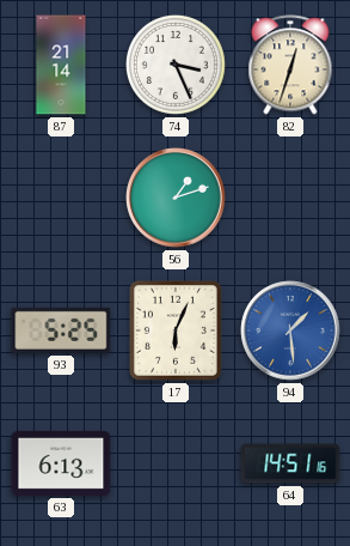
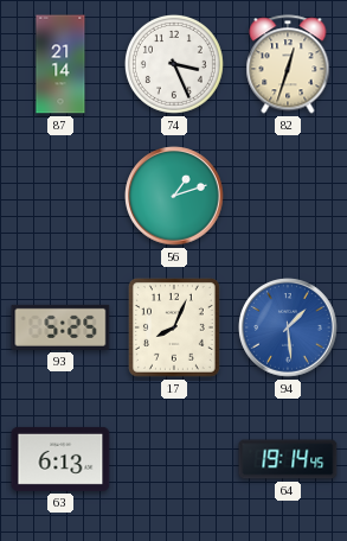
17: 6:04 -> 8:04 (174, 327)
64: 14:51 -> 19:14 (288, 459)
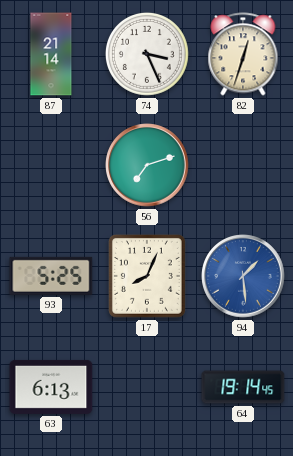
56: 1:12 -> 7:12 (147, 165)
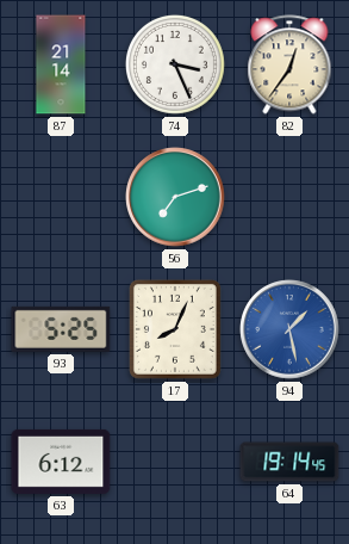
82: 12:33 -> 12:36 (289, 64)
94: 1:29 -> 1:28 (289, 329)
63: 6:13 -> 6:12 (61, 462)
